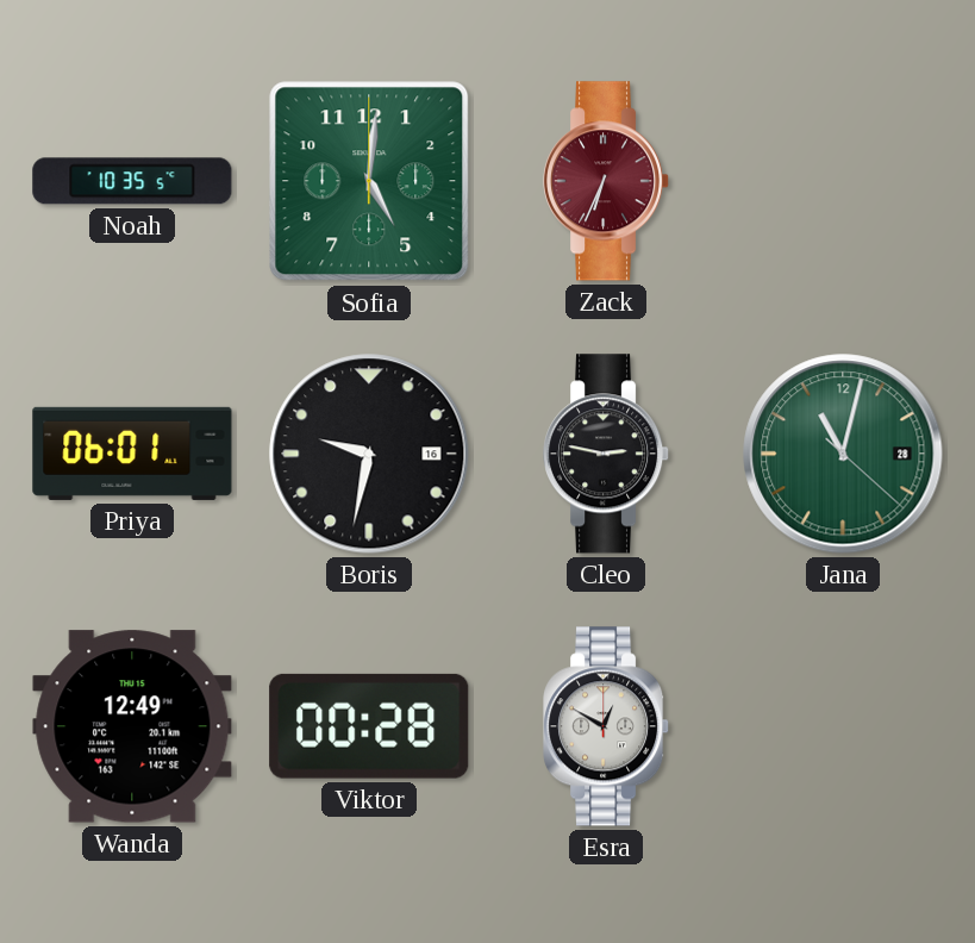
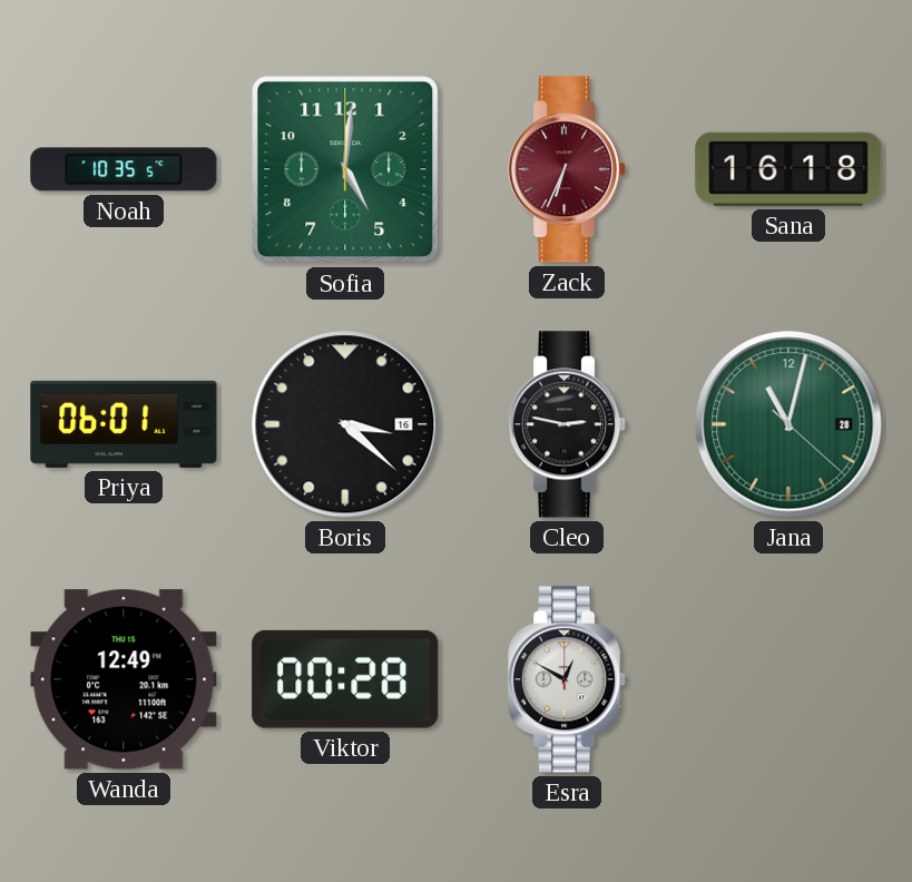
Sana: none -> 16:18 (788, 169)
Boris: 9:32 -> 3:22 (345, 424)
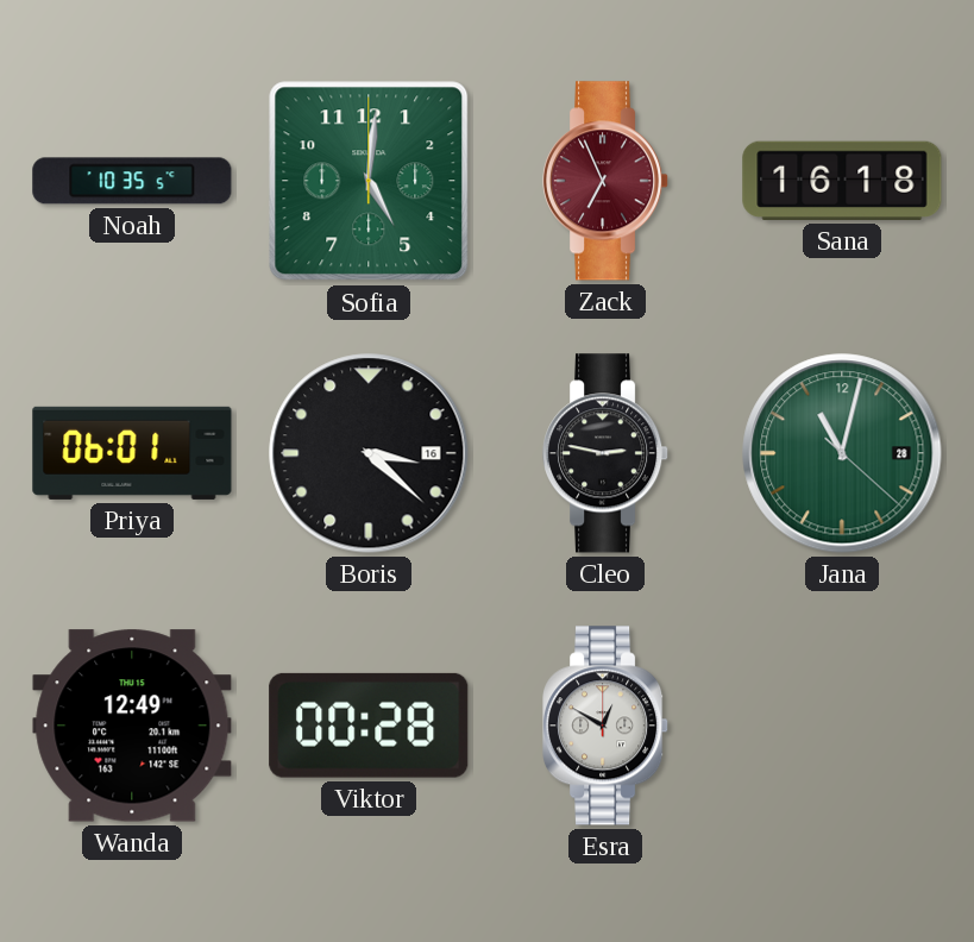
Zack: 6:34 -> 6:56 (607, 181)
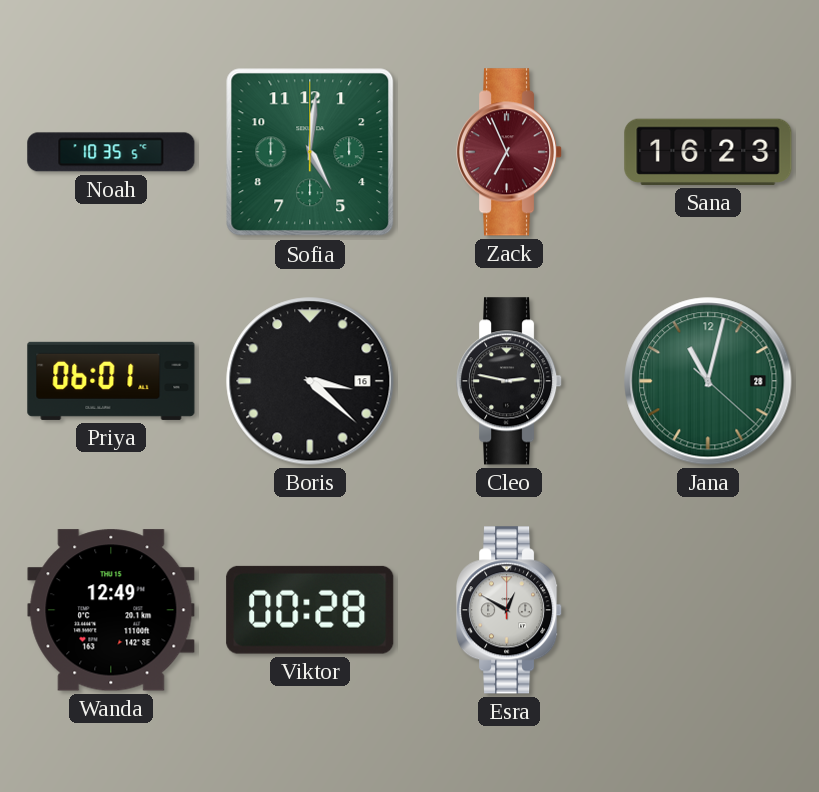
Sana: 16:18 -> 16:23 (708, 152)
